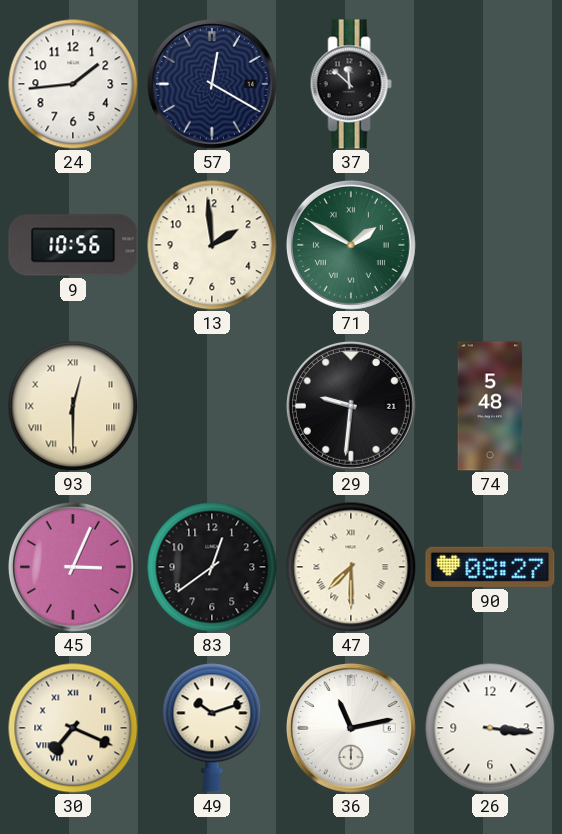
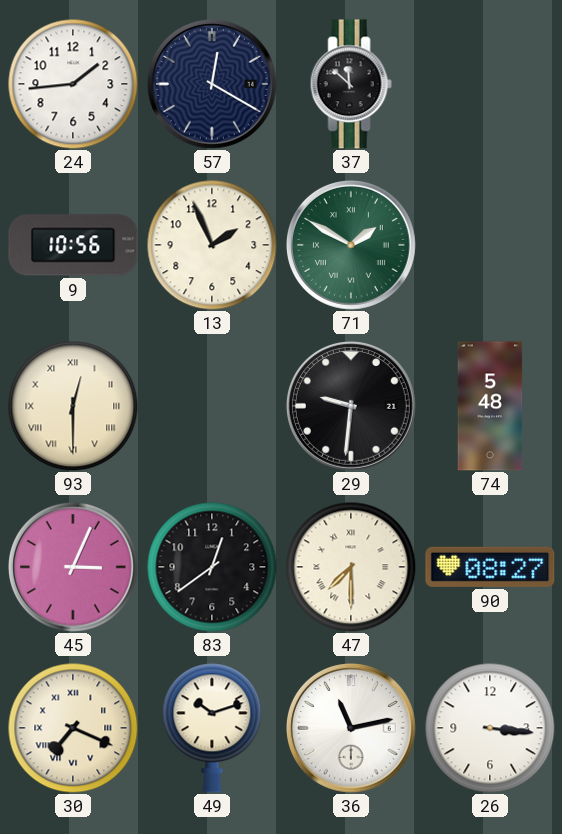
13: 1:59 -> 1:56 (212, 245)
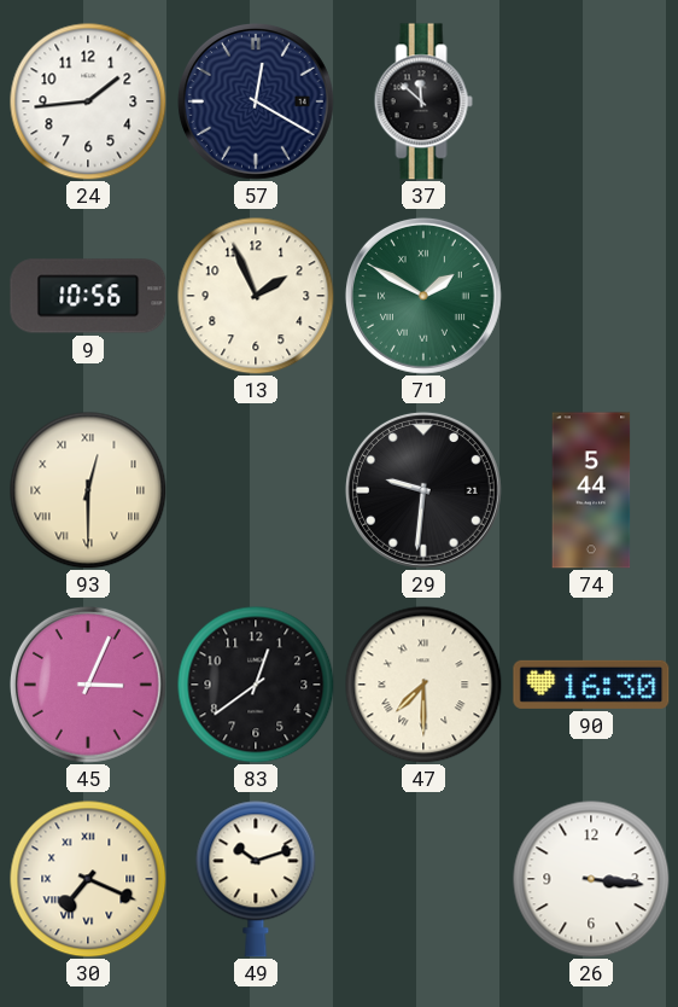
74: 5:48 -> 5:44 (591, 490)
90: 08:27 -> 16:30 (591, 685)
36: 11:13 -> none (351, 728)
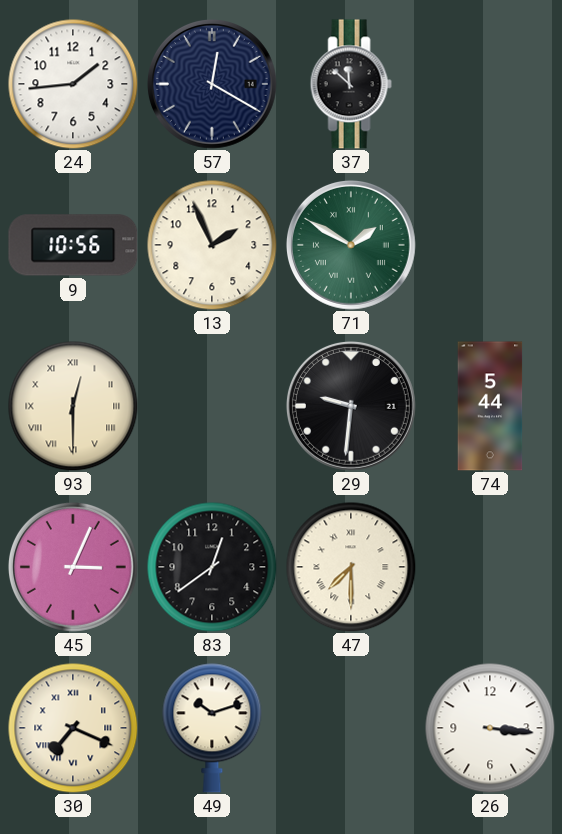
90: 16:30 -> none (591, 685)
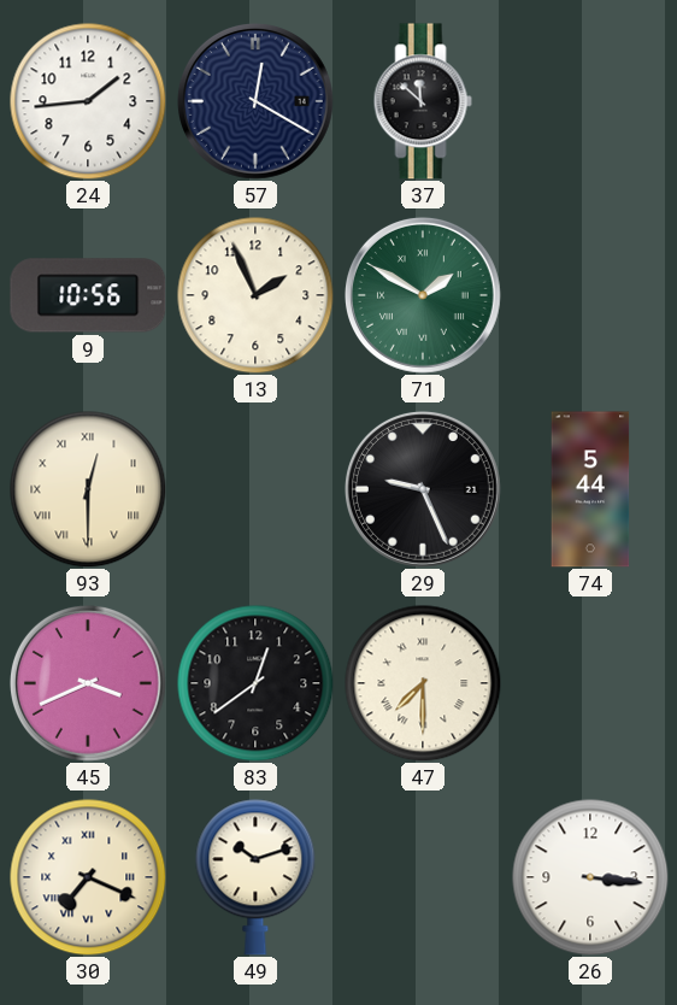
29: 9:31 -> 9:26 (423, 489)
45: 3:04 -> 3:41 (88, 683)
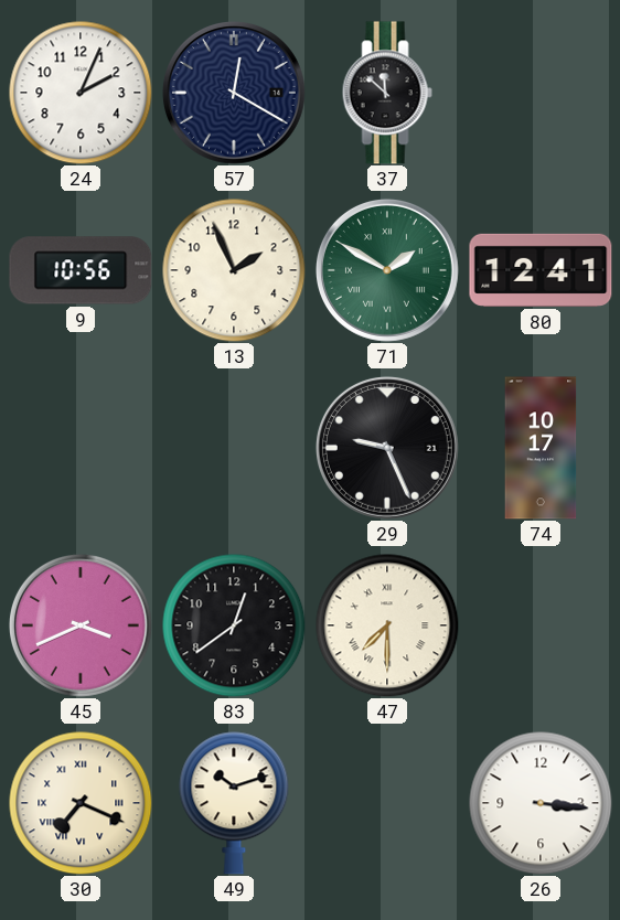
24: 1:44 -> 2:04 (81, 93)
80: none -> 12:41 (541, 270)
93: 12:30 -> none (88, 489)
74: 5:44 -> 10:17 (541, 448)
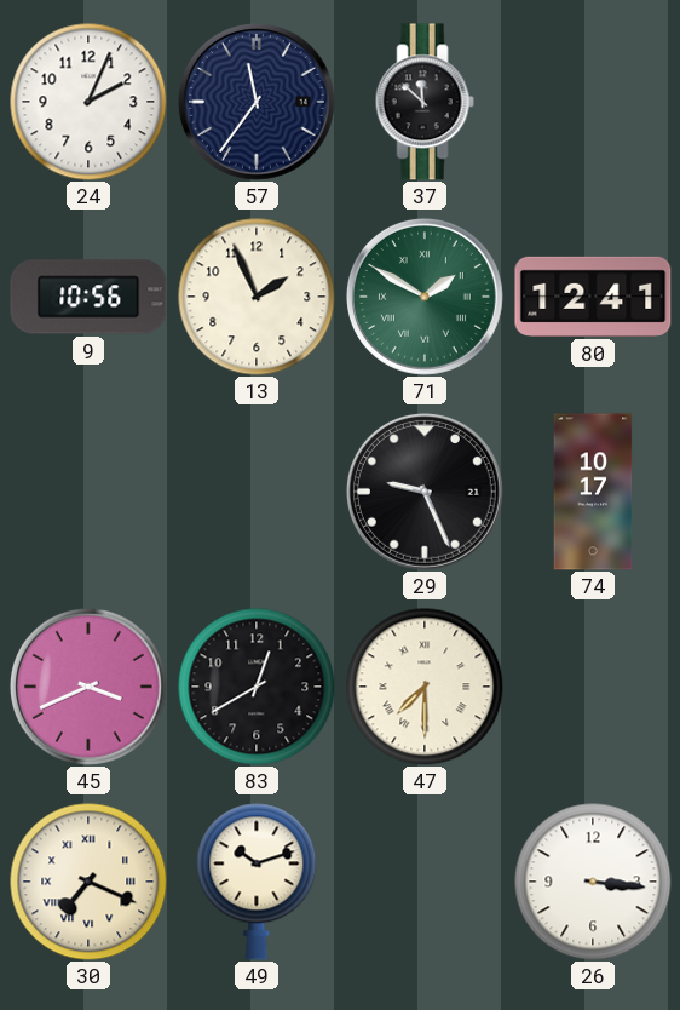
57: 12:20 -> 11:36 (257, 102)
83: 12:39 -> 12:40 (257, 687)
